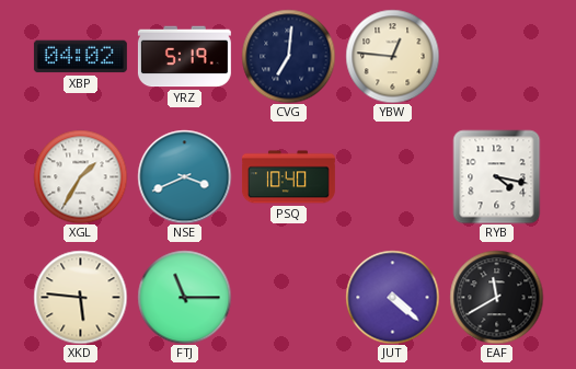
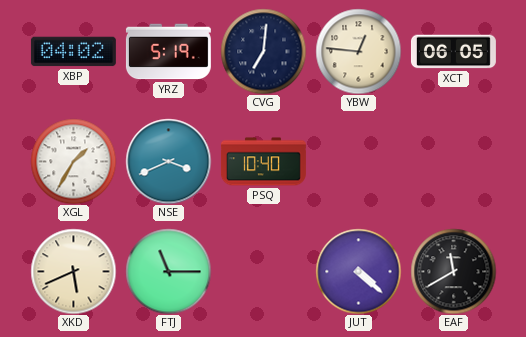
XCT: none -> 06:05 (453, 52)
RYB: 4:17 -> none (497, 176)
XKD: 5:46 -> 5:41 (73, 271)
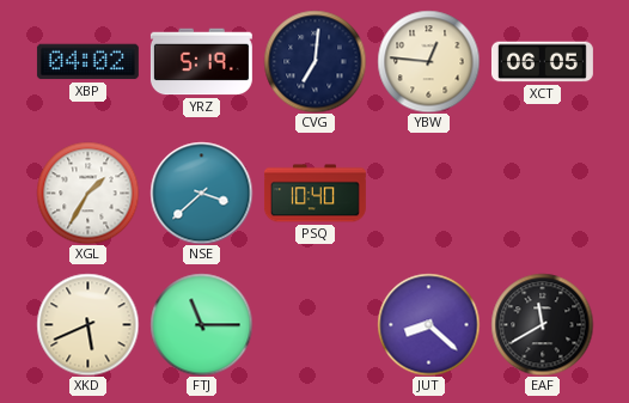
NSE: 3:41 -> 3:38 (201, 193)
JUT: 4:22 -> 8:22 (428, 324)
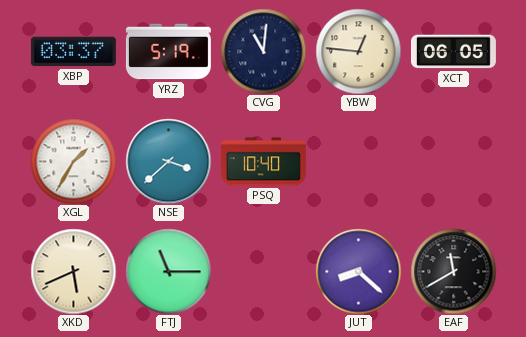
XBP: 04:02 -> 03:37 (73, 52)
CVG: 7:01 -> 11:01 (263, 51)
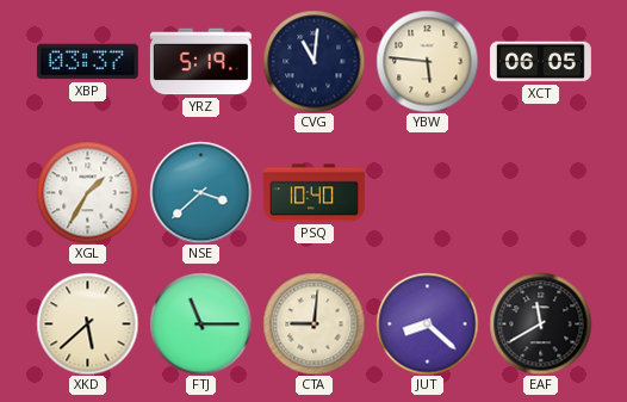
YBW: 12:46 -> 5:46 (427, 61)
XKD: 5:41 -> 5:38 (87, 323)
CTA: none -> 9:01 (313, 323)
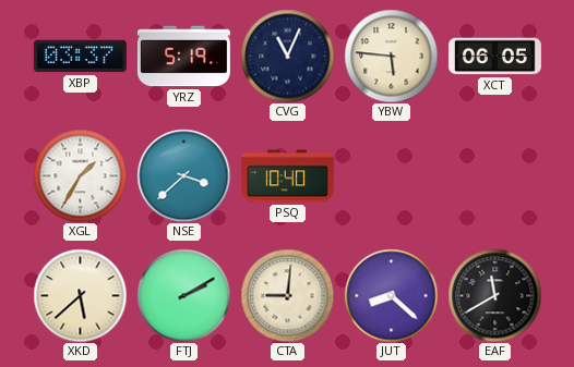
CVG: 11:01 -> 11:04 (287, 56)
FTJ: 11:15 -> 2:10 (183, 295)
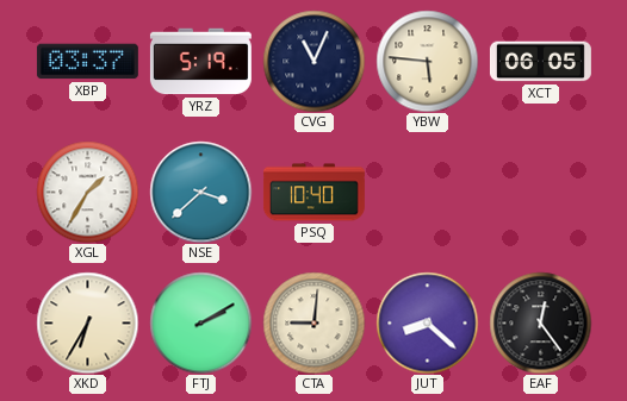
XKD: 5:38 -> 6:35 (87, 322)
EAF: 11:40 -> 12:24 (540, 322)
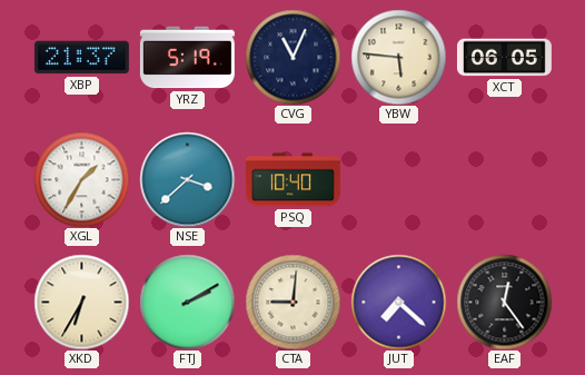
XBP: 03:37 -> 21:37 (81, 58)
JUT: 8:22 -> 7:22 (398, 302)
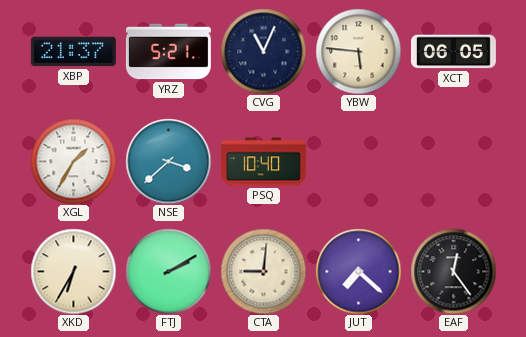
YRZ: 5:19 -> 5:21 (168, 52)
